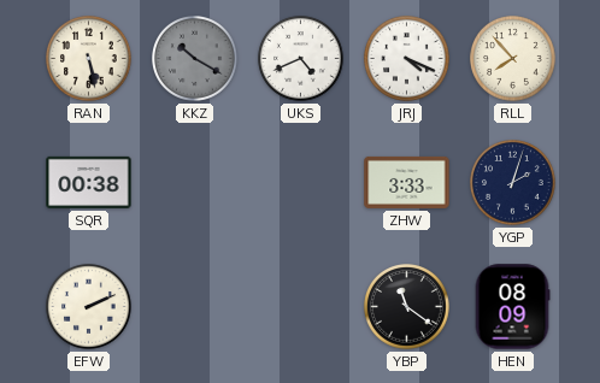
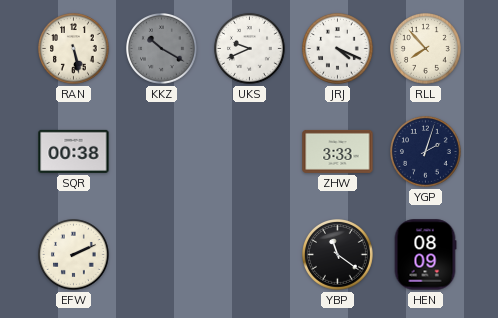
UKS: 4:41 -> 9:41 (250, 49)
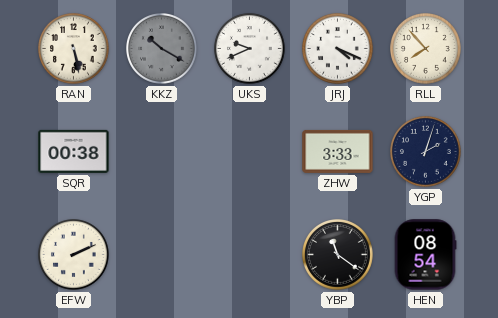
HEN: 08:09 -> 08:54 (425, 255)
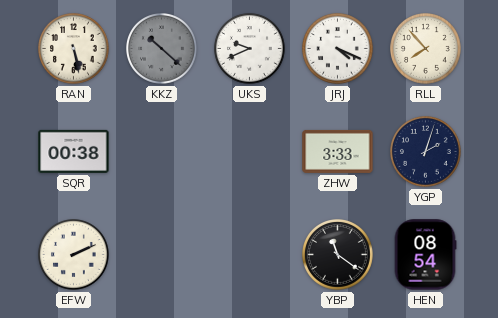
KKZ: 10:20 -> 10:22 (162, 49)
